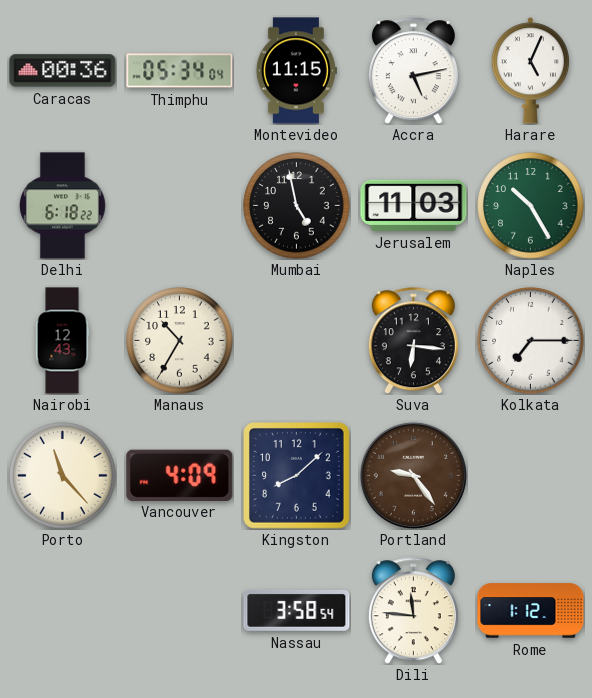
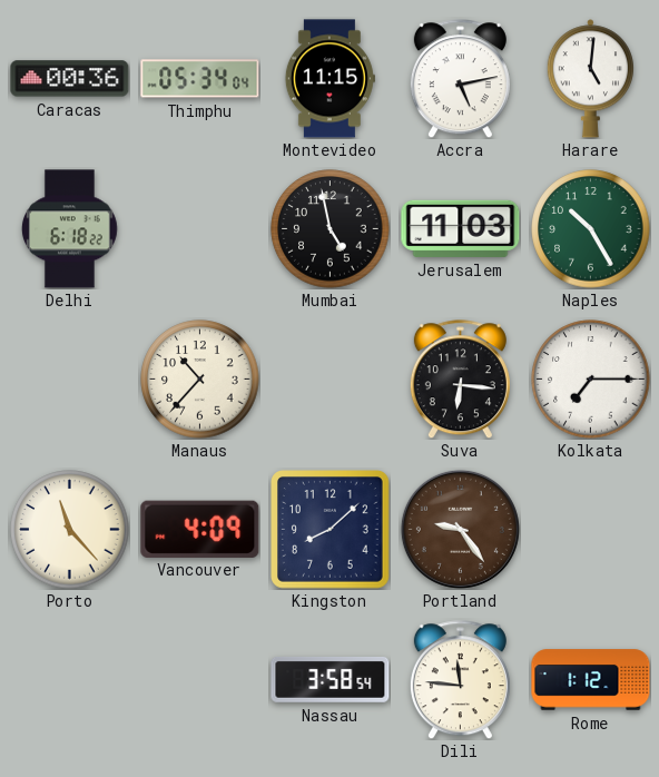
Harare: 5:04 -> 5:01 (590, 79)
Nairobi: 12:43 -> none (62, 341)
Manaus: 10:35 -> 10:37 (200, 380)
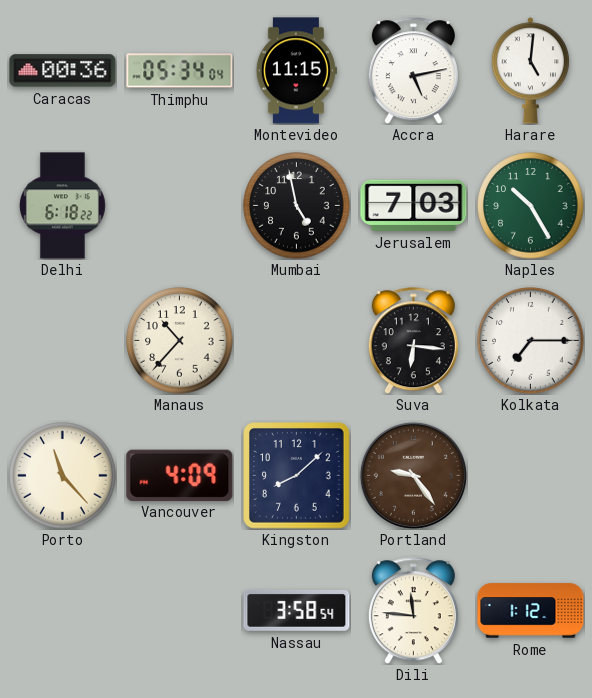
Jerusalem: 11:03 -> 7:03 (414, 205)
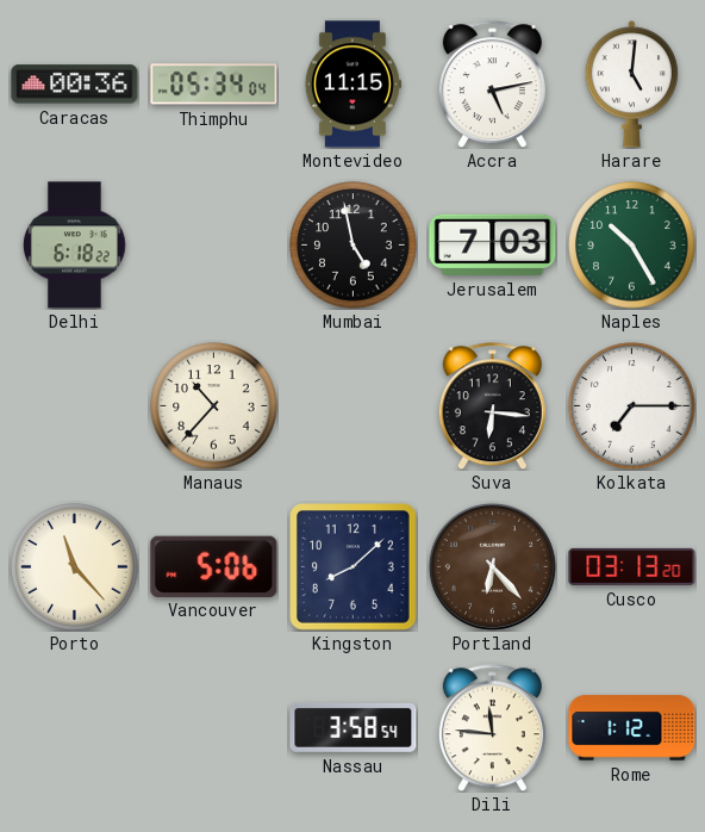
Vancouver: 4:09 -> 5:06 (214, 566)
Portland: 9:24 -> 6:23 (492, 566)
Cusco: none -> 03:13 (632, 566)
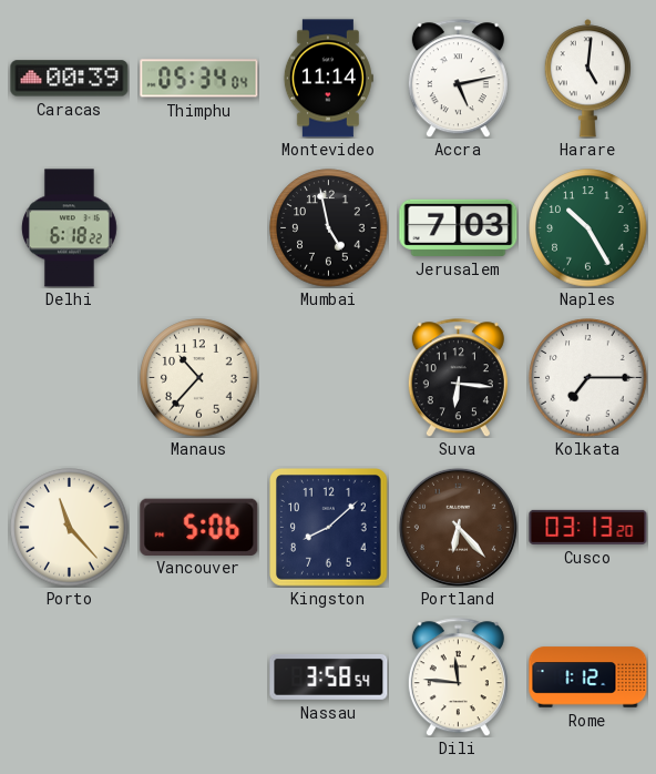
Caracas: 00:36 -> 00:39 (70, 79)
Montevideo: 11:15 -> 11:14 (328, 79)
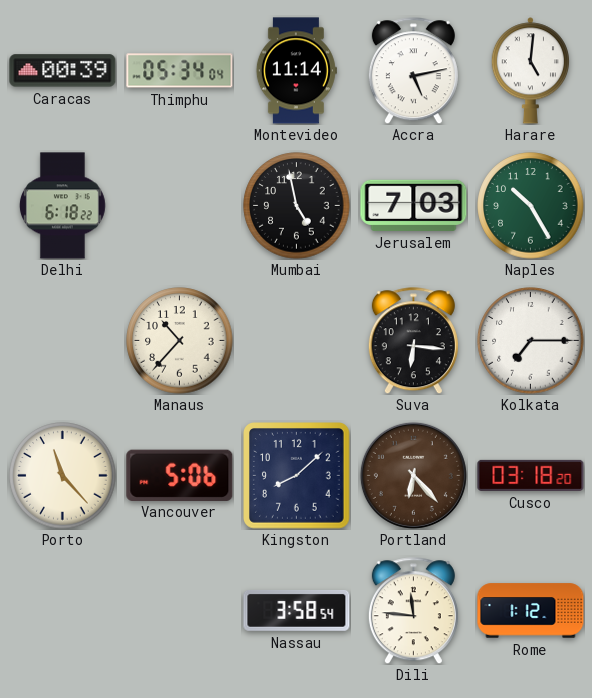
Cusco: 03:13 -> 03:18 (531, 475)
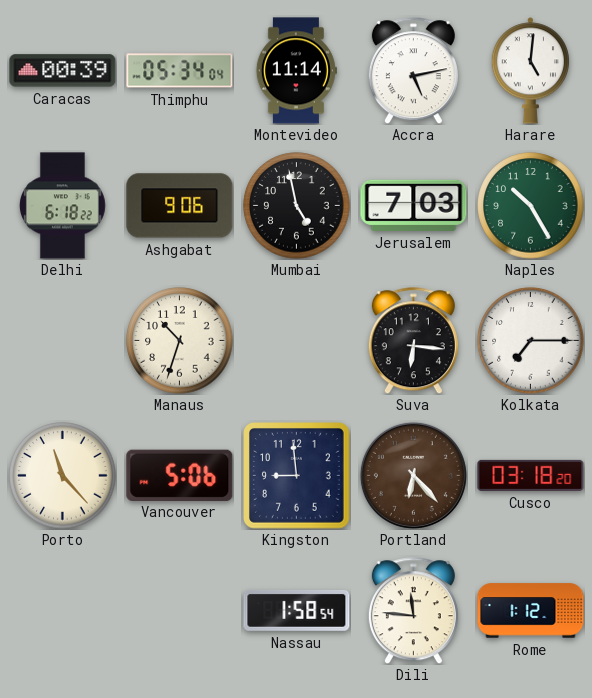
Ashgabat: none -> 9:06 (180, 206)
Manaus: 10:37 -> 10:33 (180, 341)
Kingston: 8:08 -> 8:59 (297, 476)
Nassau: 3:58 -> 1:58 (297, 611)
